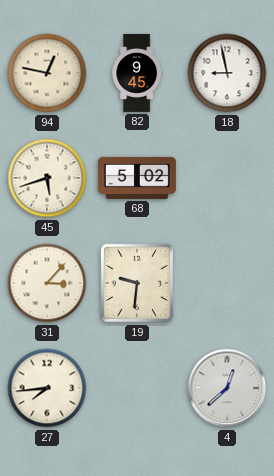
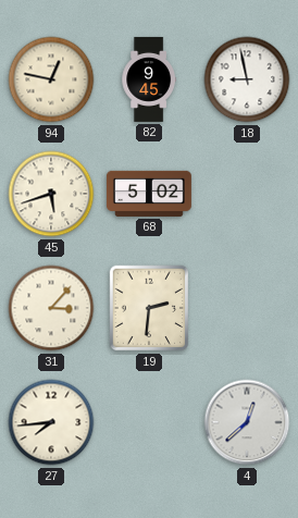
19: 9:31 -> 2:31 (149, 308)
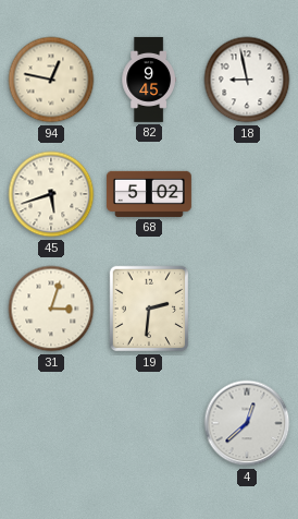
31: 3:07 -> 3:03 (51, 309)
27: 7:44 -> none (51, 422)
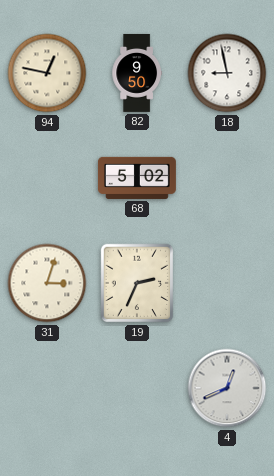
82: 9:45 -> 9:50 (136, 73)
45: 5:42 -> none (51, 194)
19: 2:31 -> 2:34 (137, 283)
4: 12:38 -> 12:41 (227, 388)
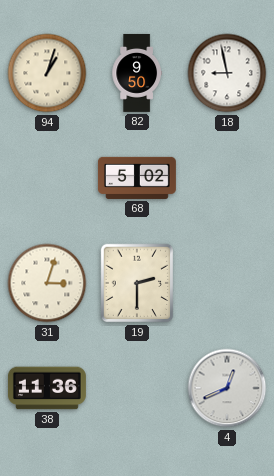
94: 12:47 -> 1:03 (47, 73)
19: 2:34 -> 2:30 (137, 283)
38: none -> 11:36 (47, 388)
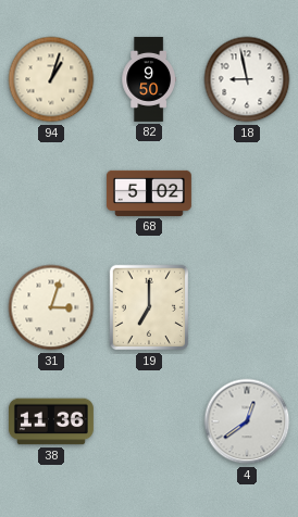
19: 2:30 -> 7:00 (149, 307)
4: 12:41 -> 12:39 (247, 421)
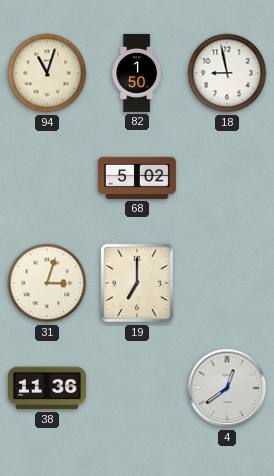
94: 1:03 -> 11:03 (47, 73)
82: 9:50 -> 1:50 (136, 73)
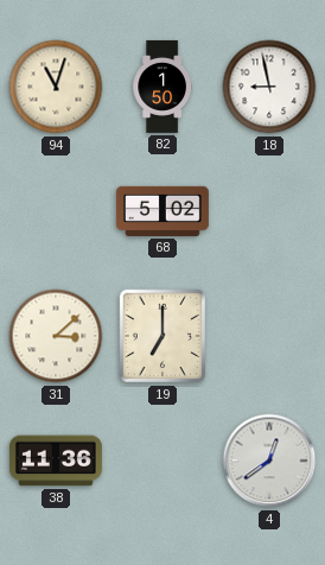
31: 3:03 -> 3:08 (56, 336)
